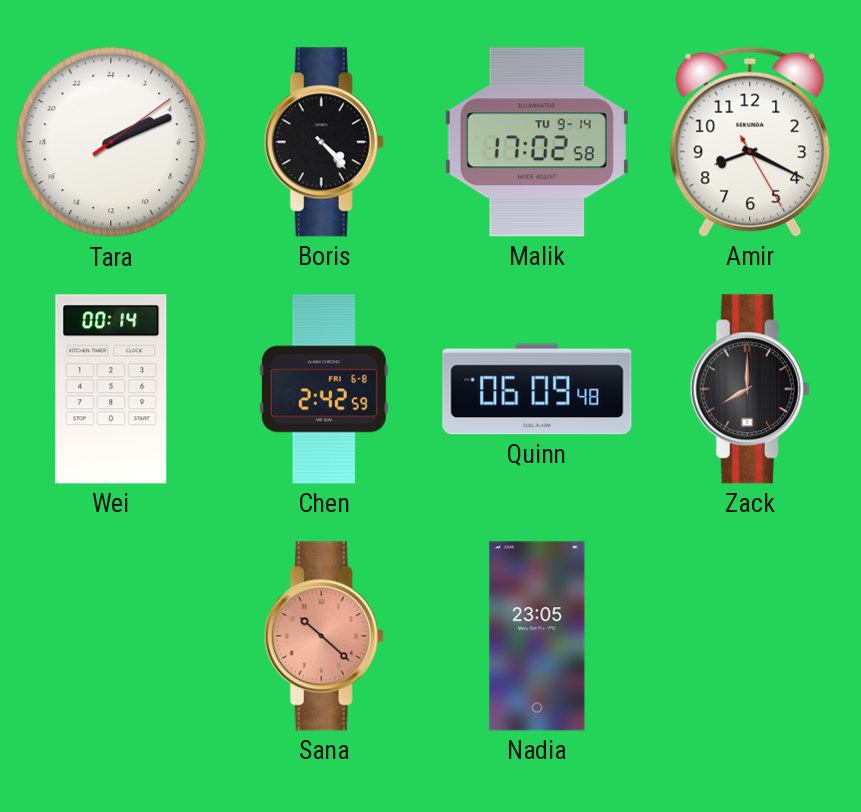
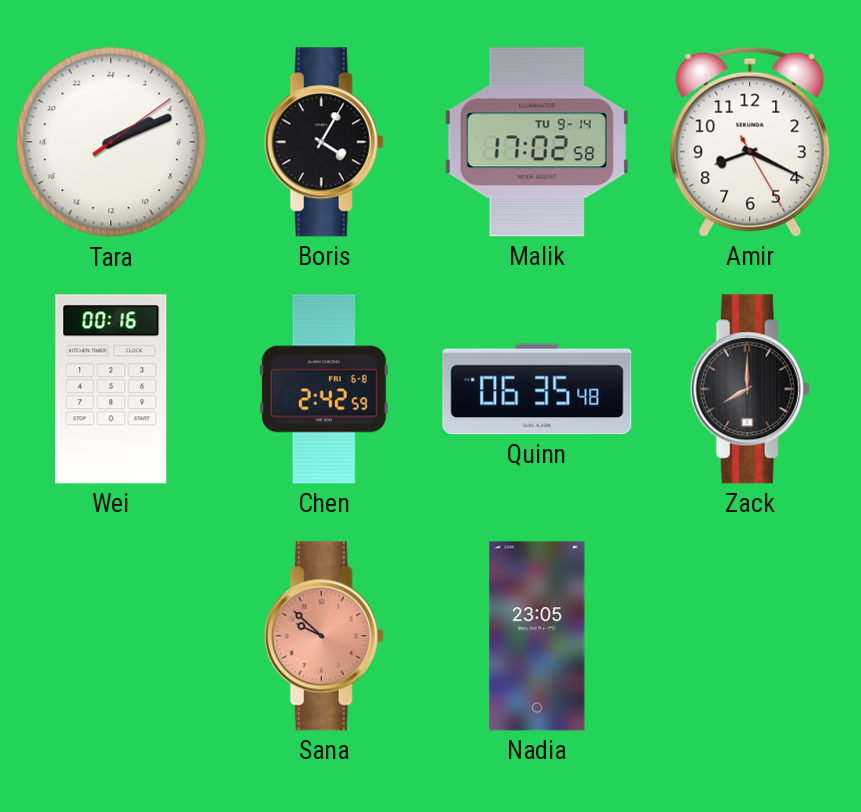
Boris: 4:23 -> 4:05 (324, 142)
Wei: 00:14 -> 00:16 (111, 389)
Quinn: 06:09 -> 06:35 (537, 389)
Sana: 10:22 -> 9:52 (324, 636)
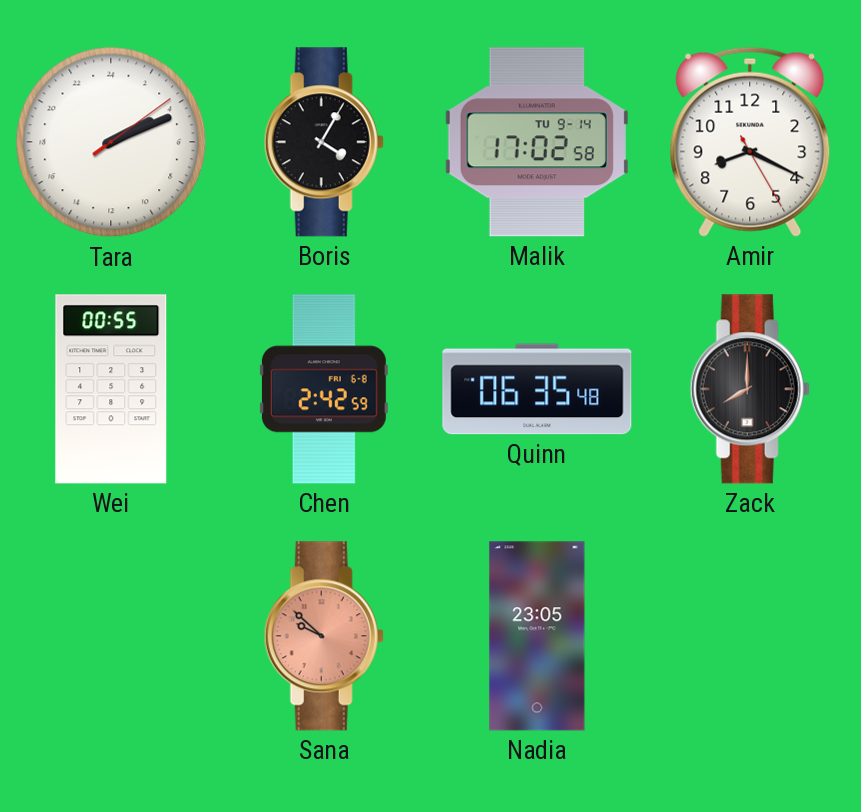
Wei: 00:16 -> 00:55 (111, 389)
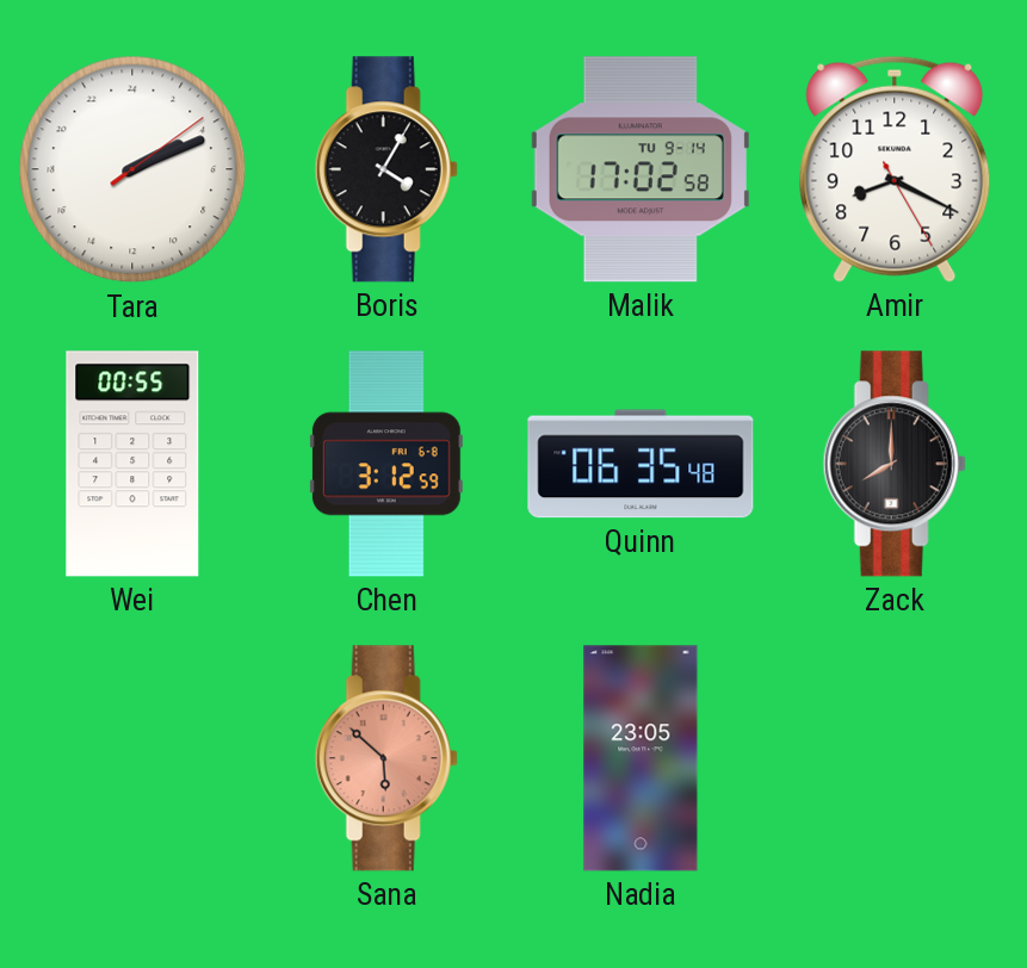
Chen: 2:42 -> 3:12 (386, 464)
Sana: 9:52 -> 5:52 (386, 758)
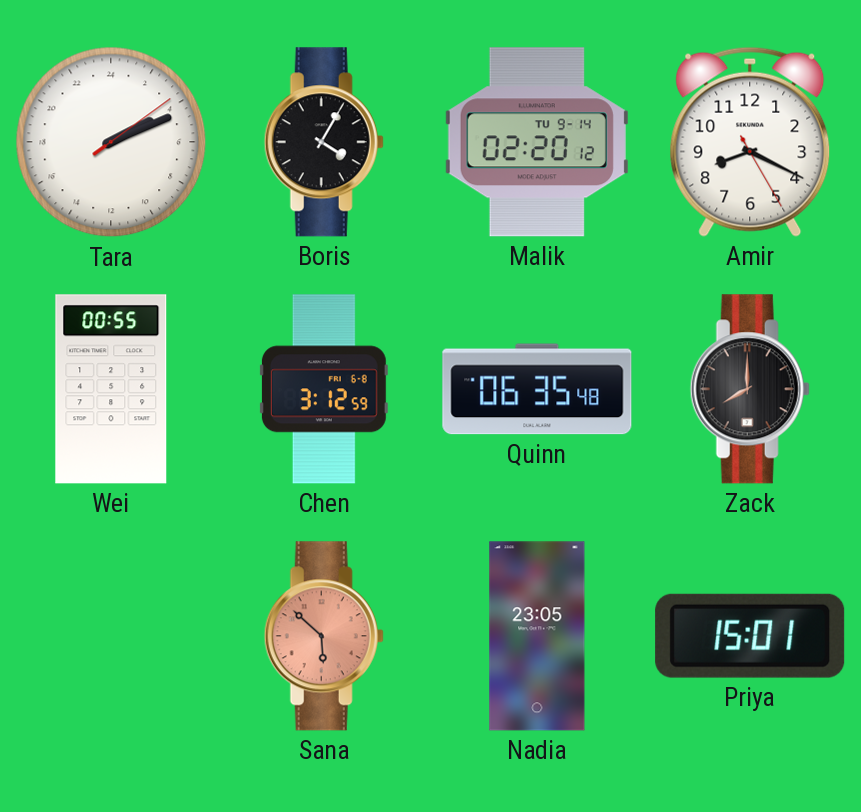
Malik: 17:02 -> 02:20 (537, 142)
Priya: none -> 15:01 (750, 636)
